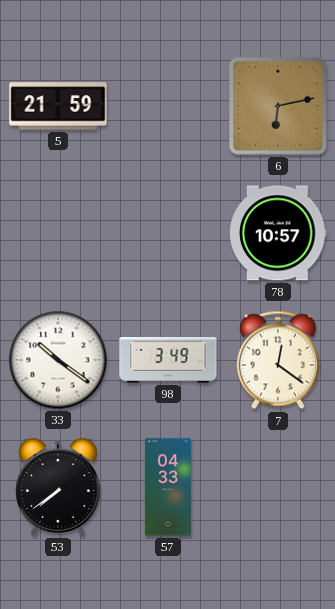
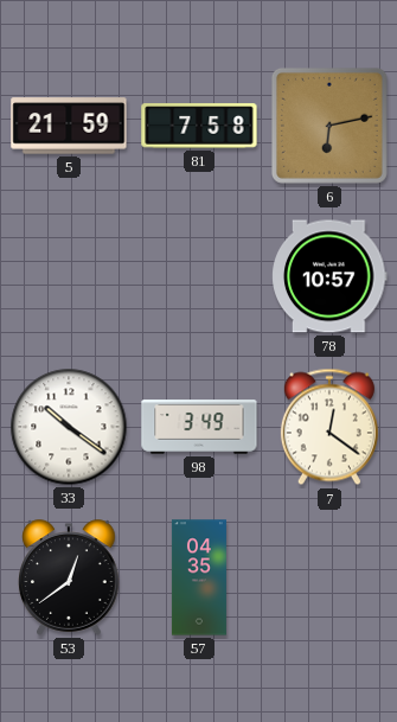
81: none -> 7:58 (199, 126)
53: 7:39 -> 12:39 (69, 577)
57: 04:33 -> 04:35 (199, 577)
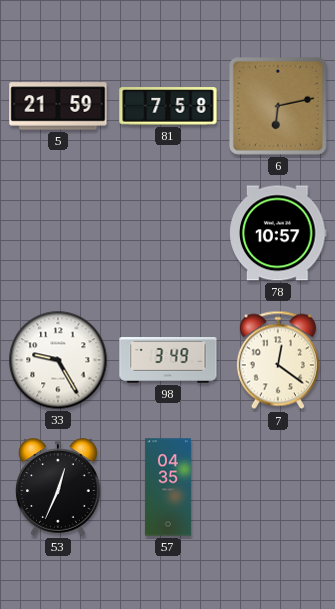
33: 10:21 -> 9:25 (58, 360)
53: 12:39 -> 12:34 (58, 487)
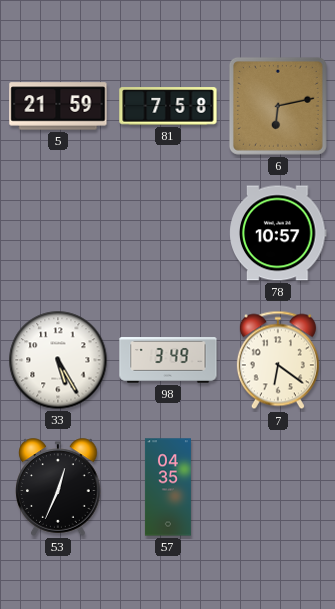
33: 9:25 -> 5:25 (58, 360)
7: 12:21 -> 6:21 (278, 360)
